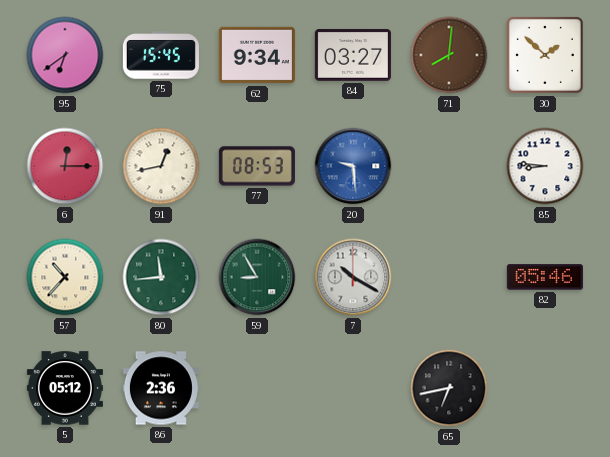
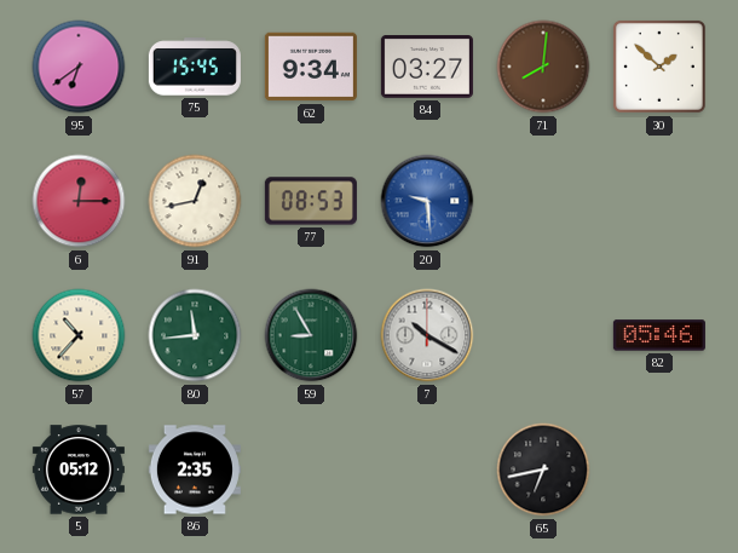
85: 8:46 -> none (545, 166)
86: 2:36 -> 2:35 (195, 470)
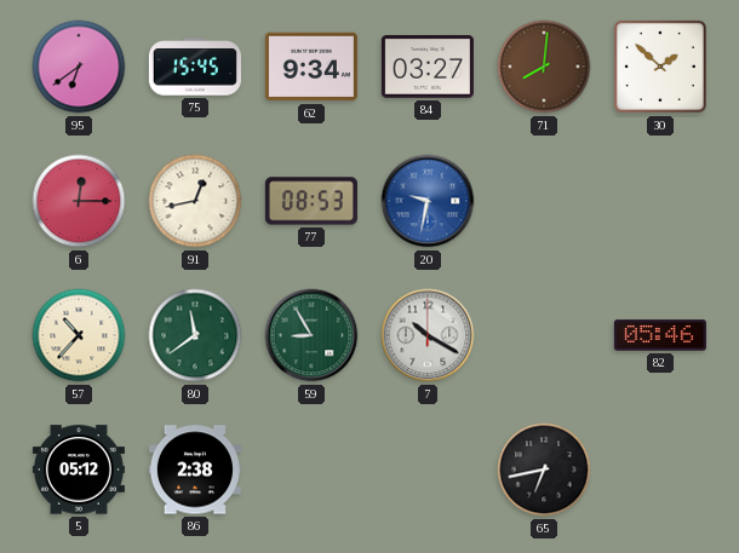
20: 9:29 -> 9:32 (428, 201)
80: 11:44 -> 11:39 (195, 335)
86: 2:35 -> 2:38 (195, 470)
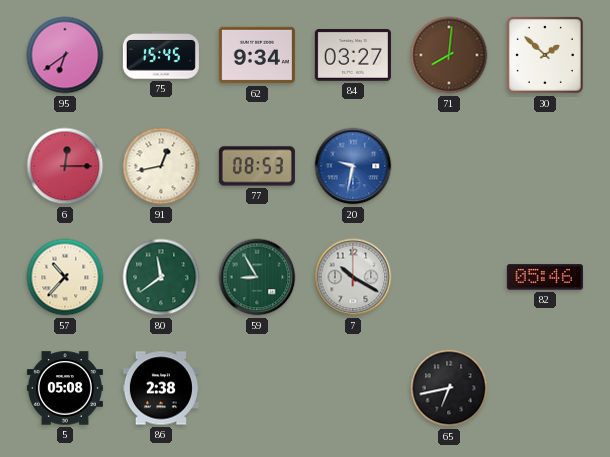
5: 05:12 -> 05:08 (65, 388)
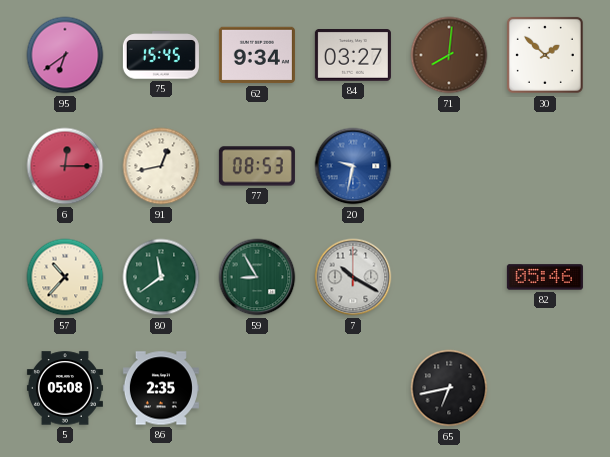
86: 2:38 -> 2:35 (161, 388)
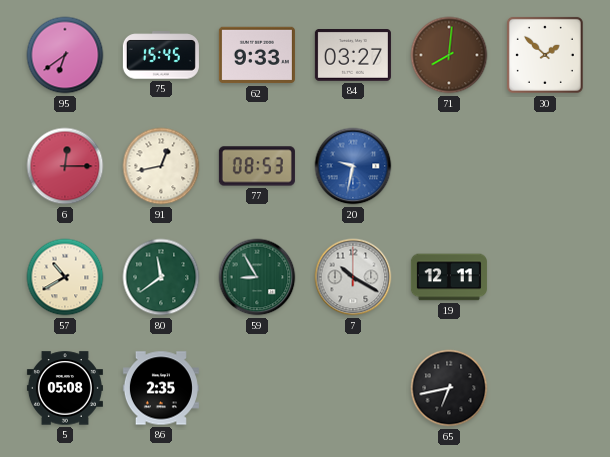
62: 9:34 -> 9:33 (257, 55)
57: 10:37 -> 10:40 (65, 277)
19: none -> 12:11 (449, 277)
82: 05:46 -> none (545, 277)
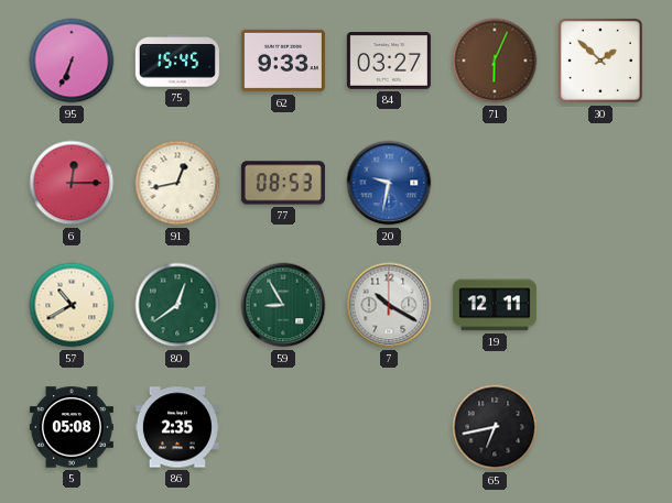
95: 6:39 -> 6:34 (72, 61)
71: 8:01 -> 6:04 (495, 61)
80: 11:39 -> 12:39 (177, 305)
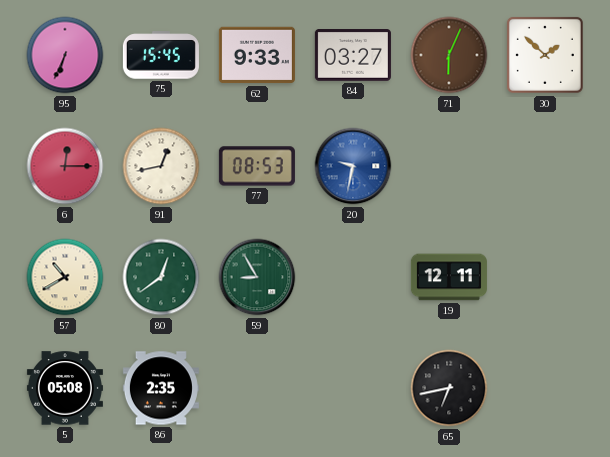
7: 10:20 -> none (389, 305)
